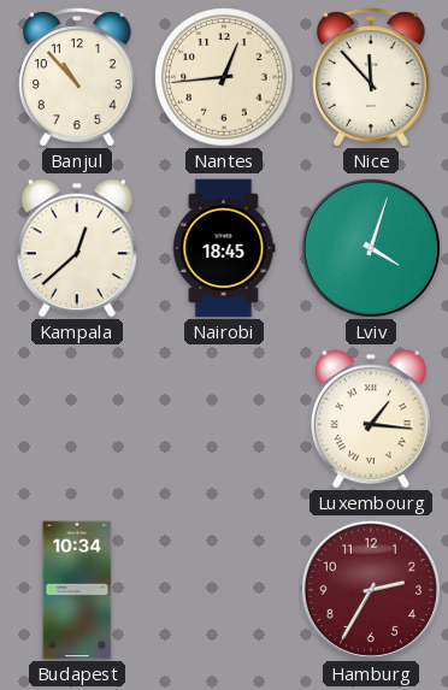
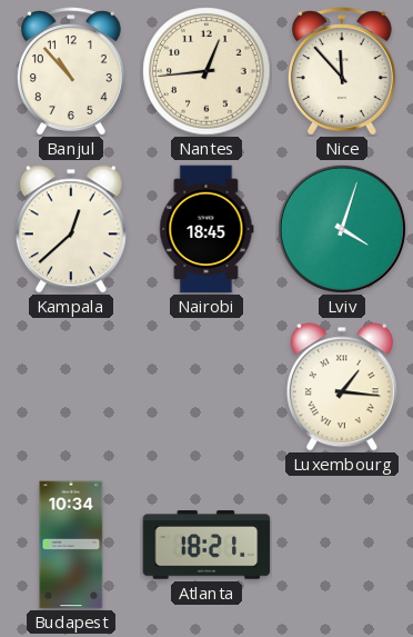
Atlanta: none -> 18:21 (206, 545)
Hamburg: 2:35 -> none (371, 590)
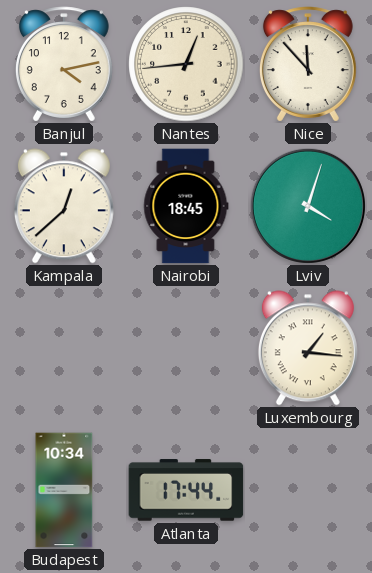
Banjul: 10:53 -> 4:13 (64, 64)
Atlanta: 18:21 -> 17:44 (186, 490)
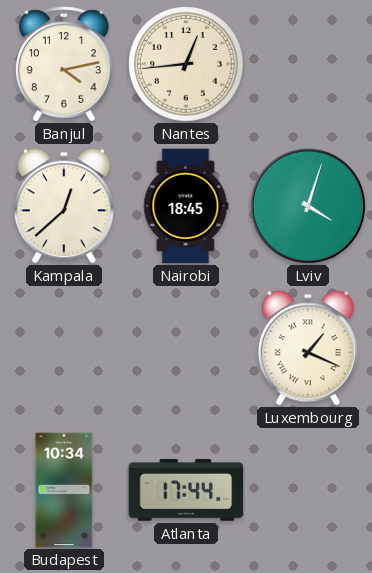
Nice: 11:53 -> none (308, 64)
Luxembourg: 1:16 -> 1:19 (308, 348)
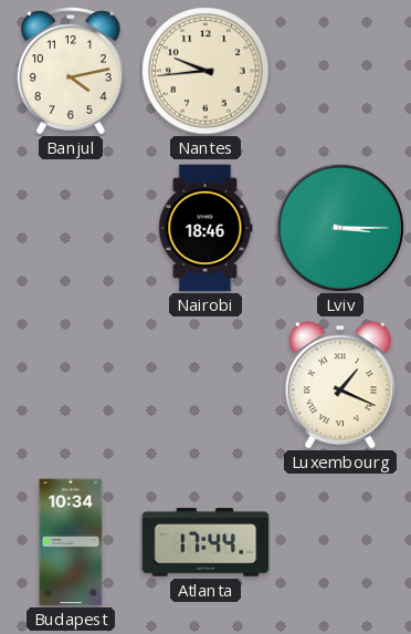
Nantes: 12:44 -> 9:44 (205, 71)
Kampala: 12:38 -> none (64, 206)
Nairobi: 18:45 -> 18:46 (205, 228)
Lviv: 4:03 -> 3:15 (340, 228)
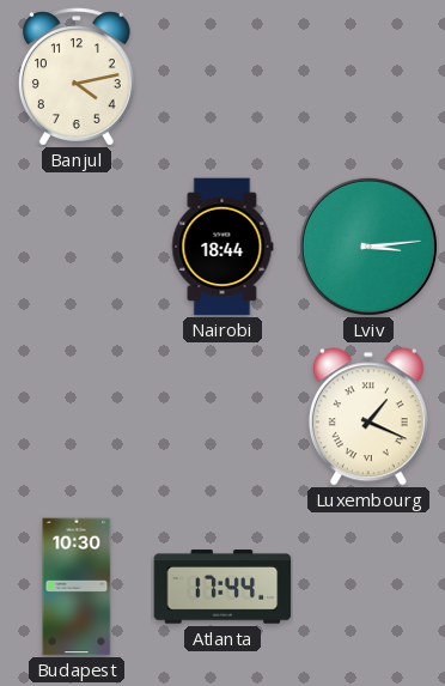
Nantes: 9:44 -> none (205, 71)
Nairobi: 18:46 -> 18:44 (222, 247)
Lviv: 3:15 -> 3:14 (368, 247)
Budapest: 10:34 -> 10:30 (77, 587)
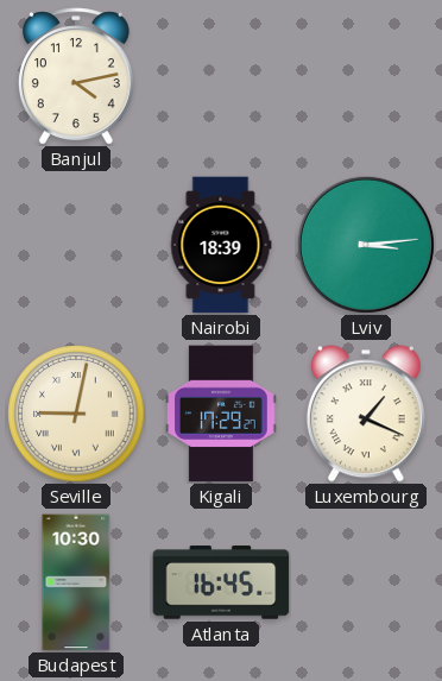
Nairobi: 18:44 -> 18:39 (221, 245)
Seville: none -> 9:02 (76, 414)
Kigali: none -> 17:29 (221, 414)
Atlanta: 17:44 -> 16:45 (221, 582)
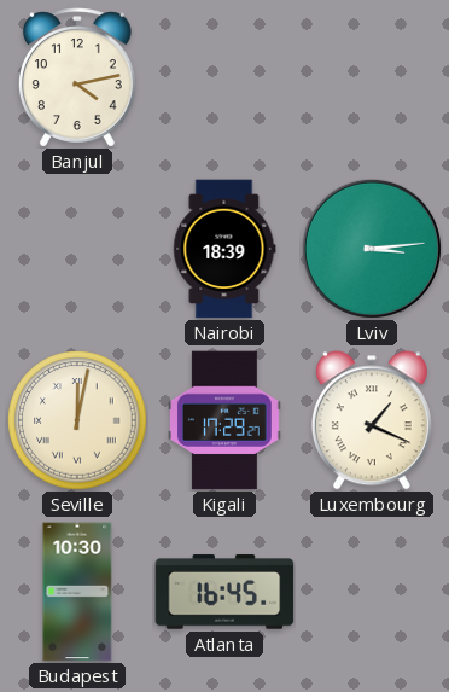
Seville: 9:02 -> 12:02 (77, 420)
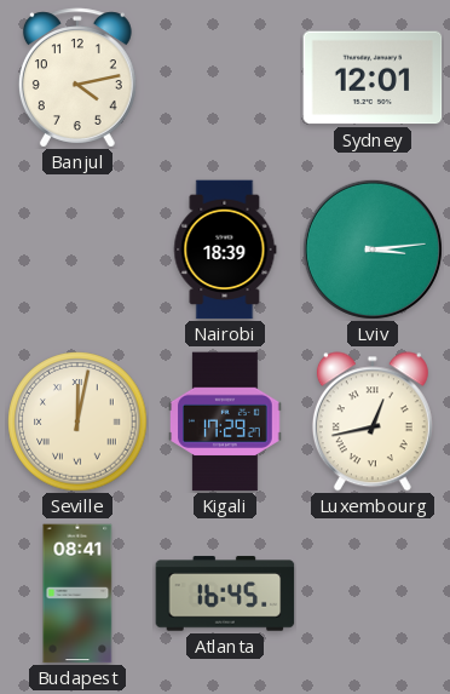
Sydney: none -> 12:01 (373, 78)
Luxembourg: 1:19 -> 12:43 (373, 421)
Budapest: 10:30 -> 08:41 (77, 593)
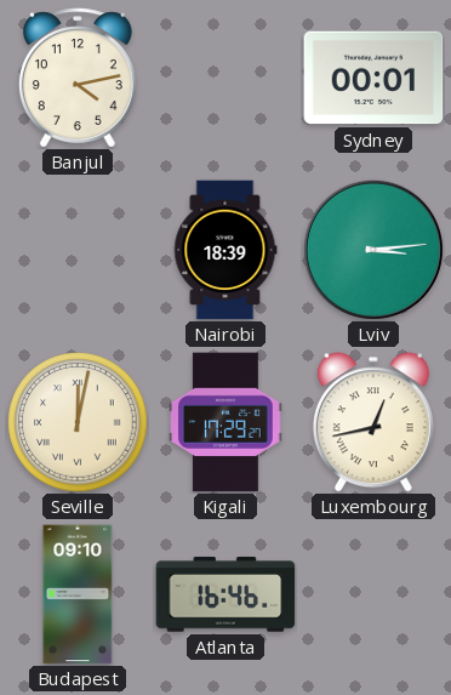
Sydney: 12:01 -> 00:01 (373, 78)
Budapest: 08:41 -> 09:10 (78, 594)
Atlanta: 16:45 -> 16:46 (225, 594)
